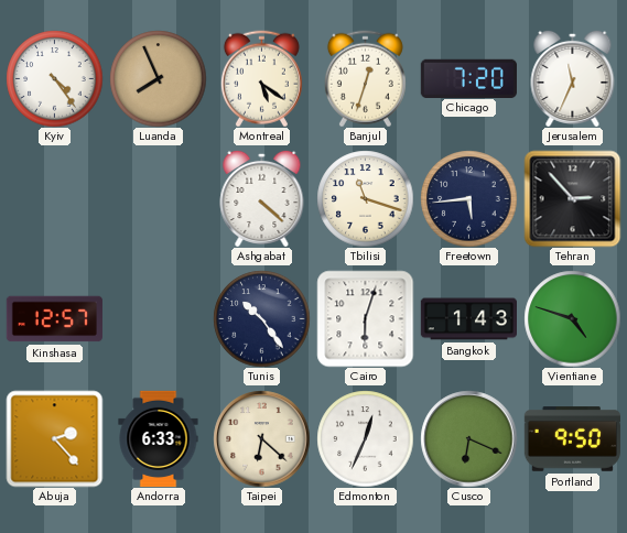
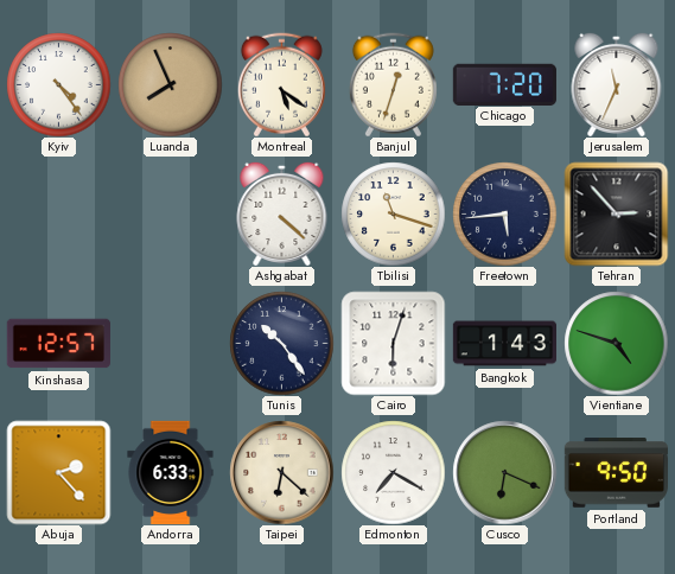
Edmonton: 12:34 -> 7:20 (393, 472)
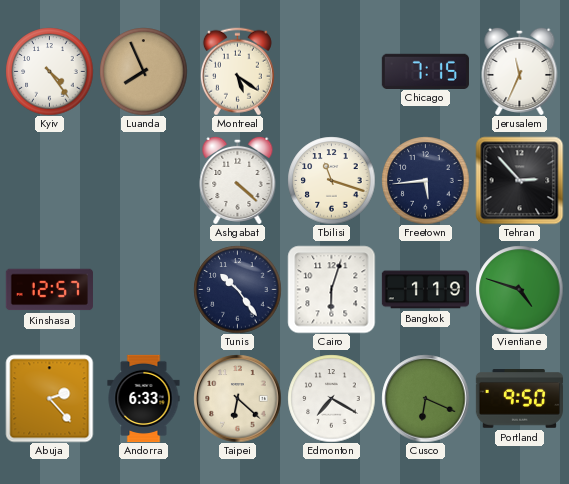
Banjul: 12:33 -> none (393, 84)
Chicago: 7:20 -> 7:15 (425, 71)
Bangkok: 1:43 -> 1:19 (425, 290)
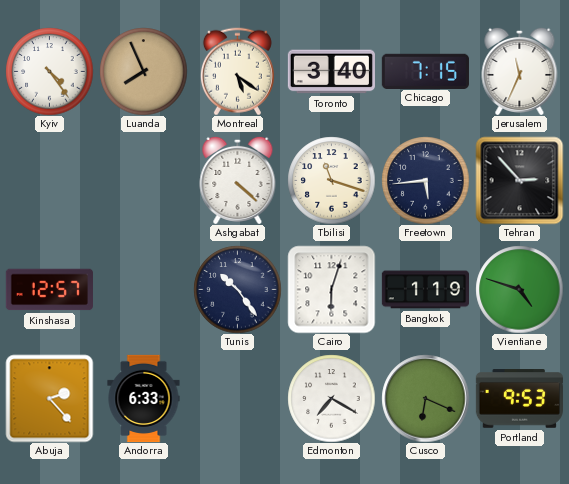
Toronto: none -> 3:40 (331, 72)
Taipei: 6:22 -> none (237, 398)
Portland: 9:50 -> 9:53 (519, 399)
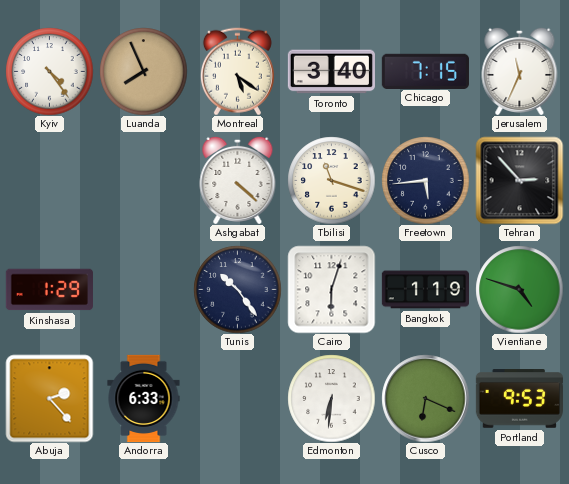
Kinshasa: 12:57 -> 1:29 (49, 290)
Edmonton: 7:20 -> 6:31 (331, 398)
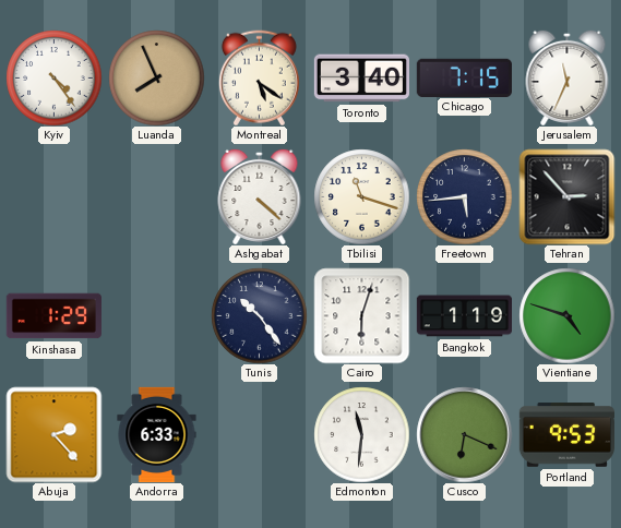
Edmonton: 6:31 -> 11:31 (361, 434)
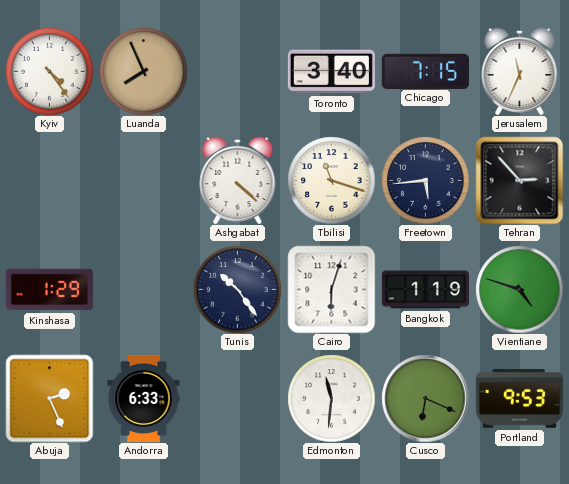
Montreal: 5:21 -> none (259, 77)
Abuja: 2:23 -> 2:26 (49, 398)
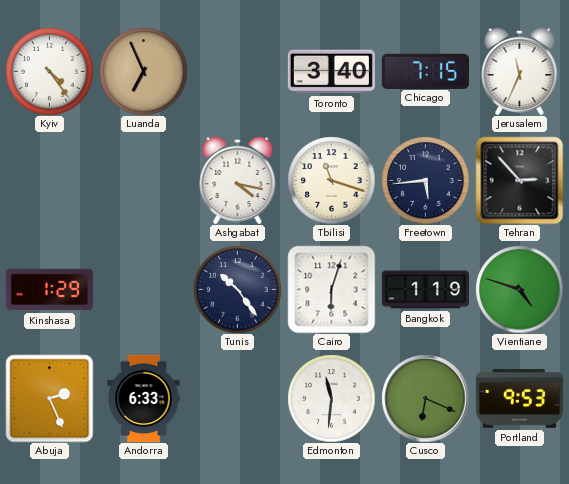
Luanda: 7:56 -> 6:56 (143, 71)
Ashgabat: 4:22 -> 4:17 (238, 180)
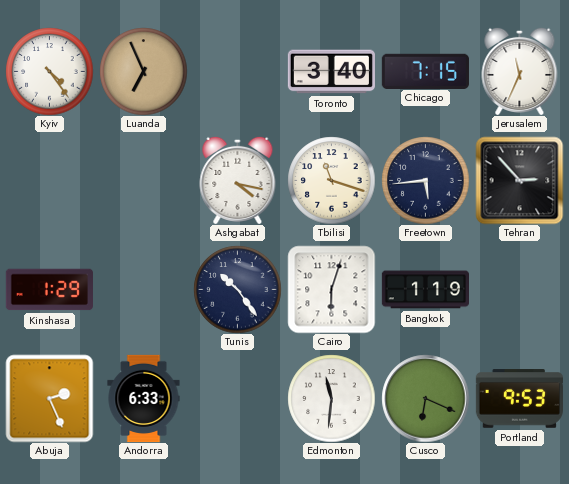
Vientiane: 4:48 -> none (519, 289)
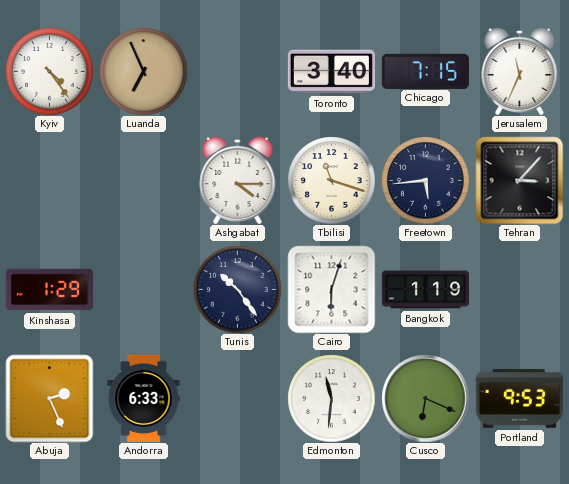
Ashgabat: 4:17 -> 4:15 (238, 180)
Tehran: 2:53 -> 3:07 (519, 180)
